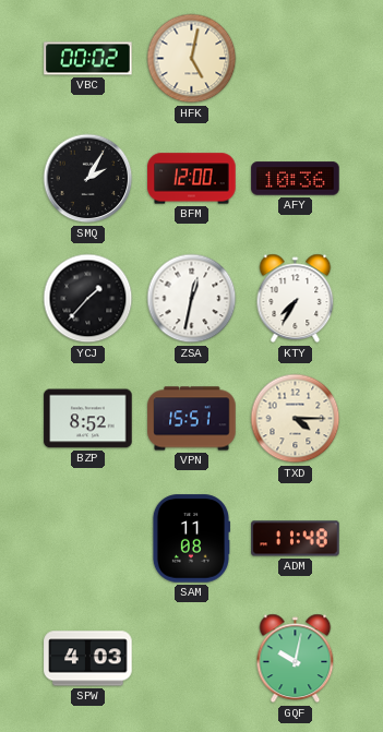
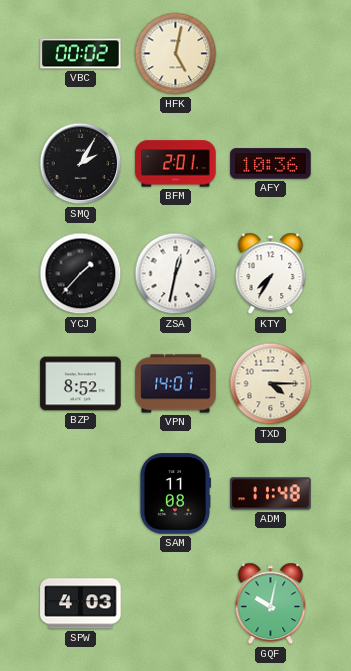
BFM: 12:00 -> 2:01 (176, 164)
VPN: 15:51 -> 14:01 (176, 384)
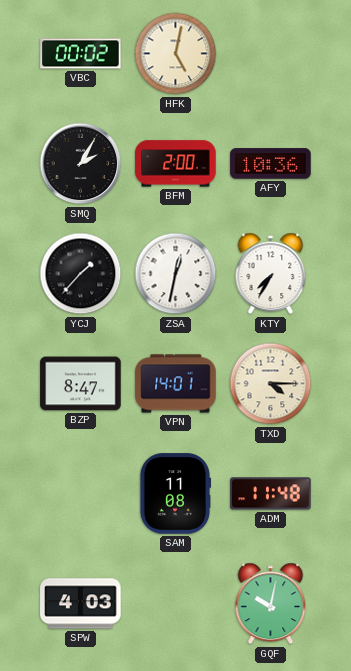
BFM: 2:01 -> 2:00 (176, 164)
BZP: 8:52 -> 8:47 (81, 384)
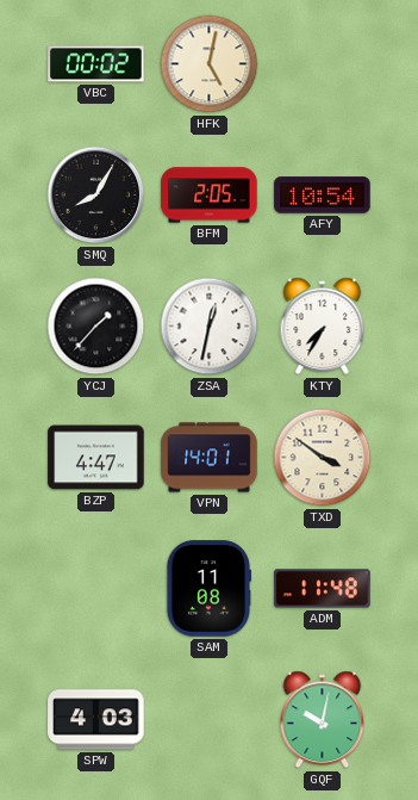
SMQ: 2:05 -> 8:05 (96, 196)
BFM: 2:00 -> 2:05 (210, 196)
AFY: 10:36 -> 10:54 (323, 196)
BZP: 8:47 -> 4:47 (96, 458)
TXD: 4:15 -> 3:51 (323, 458)
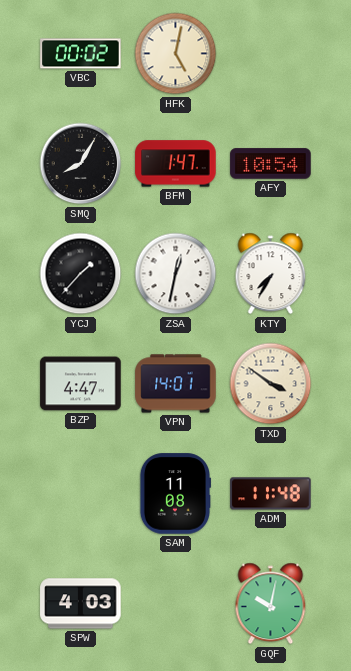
BFM: 2:05 -> 1:47 (176, 164)
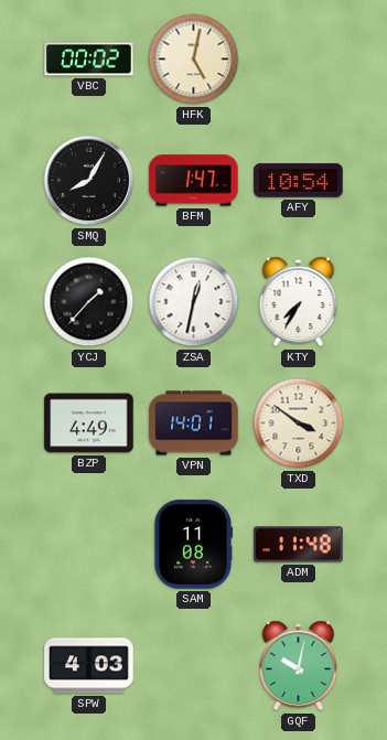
BZP: 4:47 -> 4:49 (89, 423)
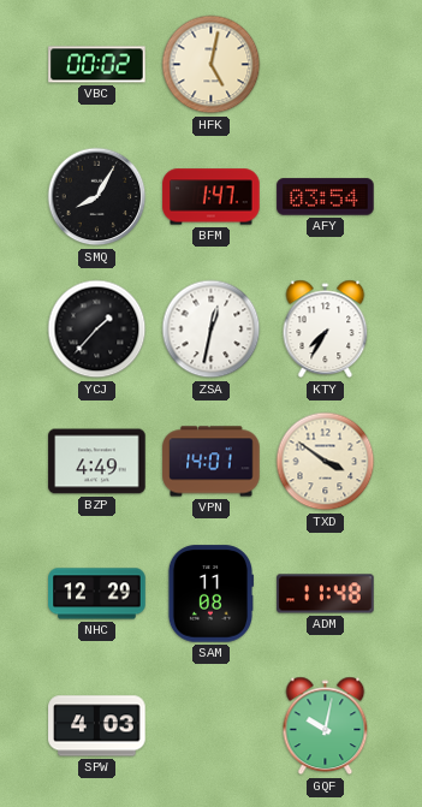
AFY: 10:54 -> 03:54 (326, 197)
NHC: none -> 12:29 (97, 594)
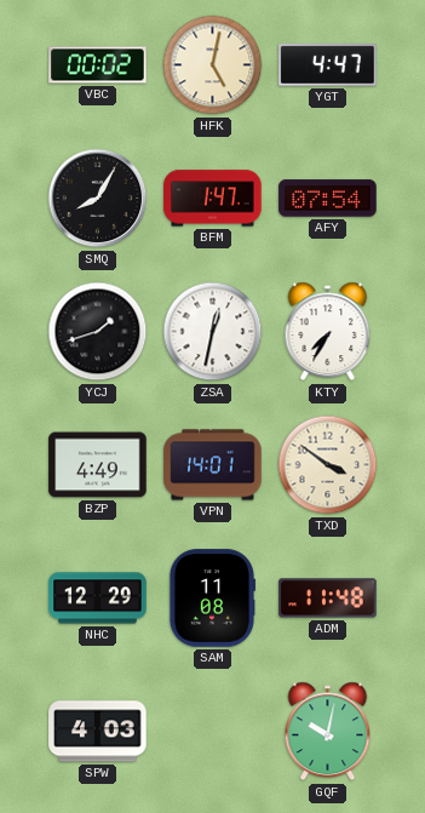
YGT: none -> 4:47 (328, 65)
AFY: 03:54 -> 07:54 (328, 199)
YCJ: 1:37 -> 1:42 (98, 332)
